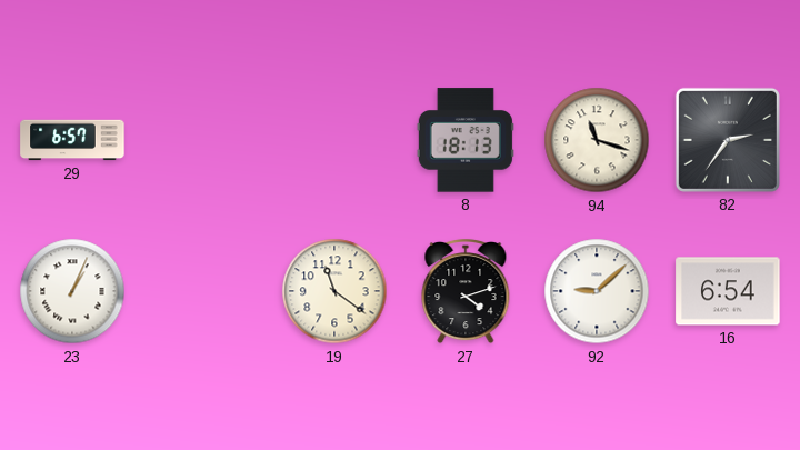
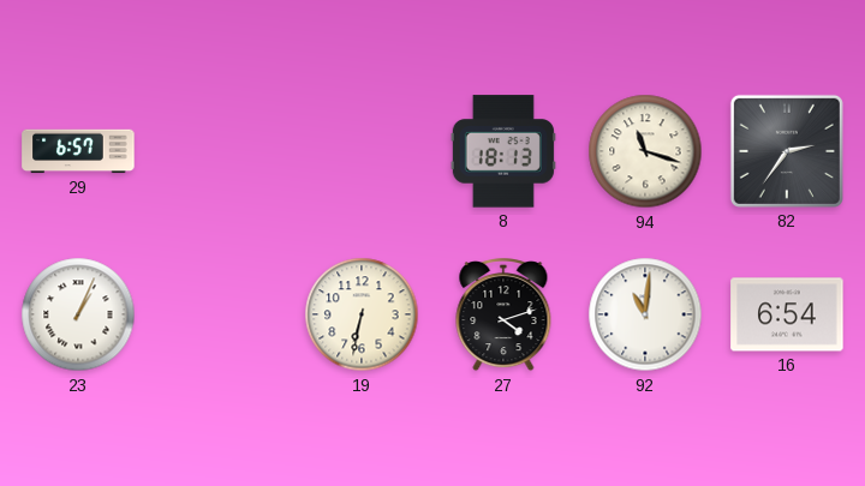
19: 11:21 -> 6:32 (362, 314)
92: 9:08 -> 11:01 (645, 314)
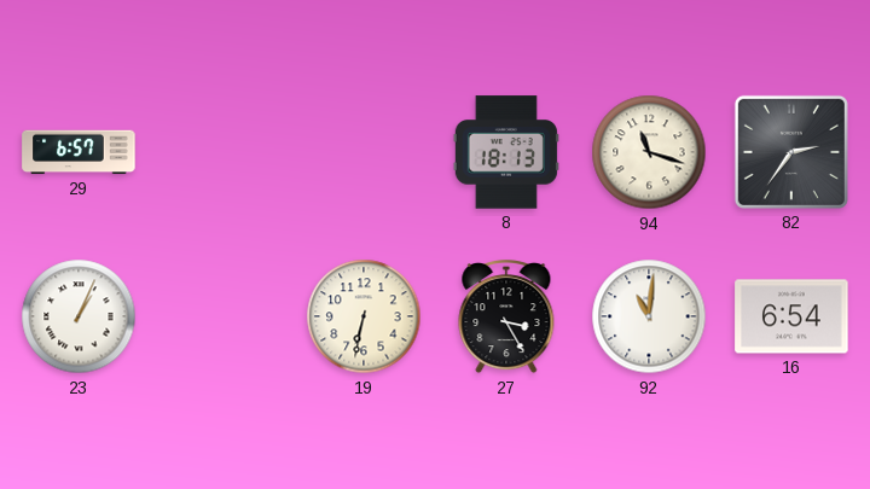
27: 4:12 -> 3:25 (506, 318)
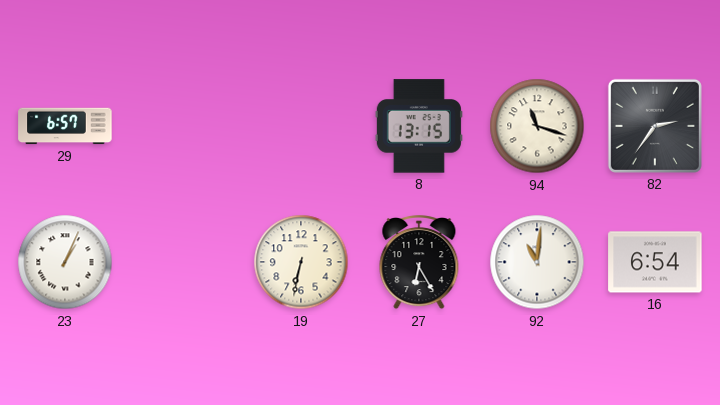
8: 18:13 -> 13:15 (419, 126)
27: 3:25 -> 6:25 (419, 263)
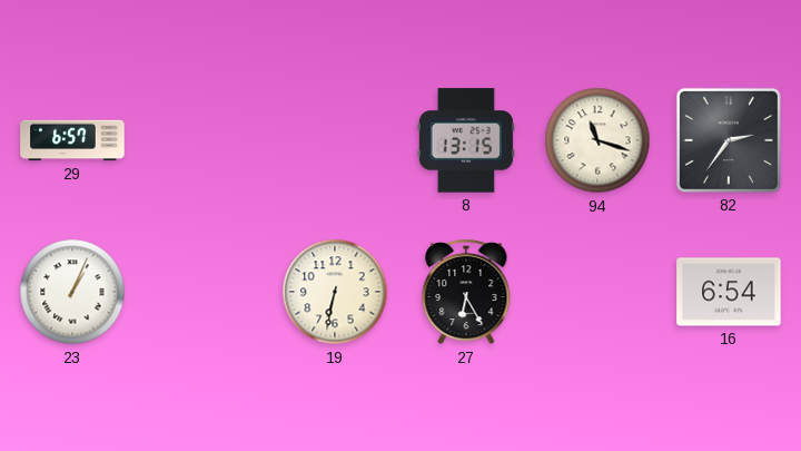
92: 11:01 -> none (537, 262)
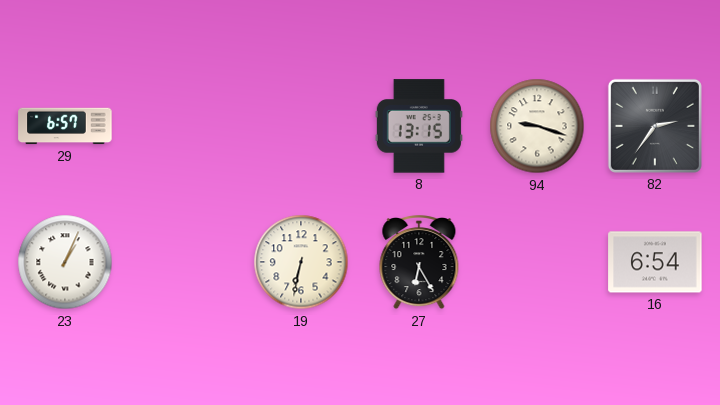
94: 11:18 -> 9:18 (537, 126)
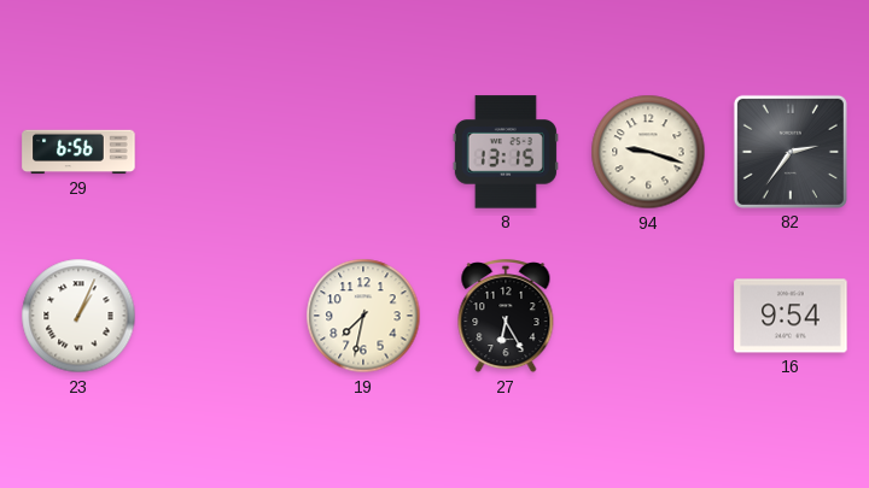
29: 6:57 -> 6:56 (78, 152)
19: 6:32 -> 7:32 (363, 316)
16: 6:54 -> 9:54 (791, 316)
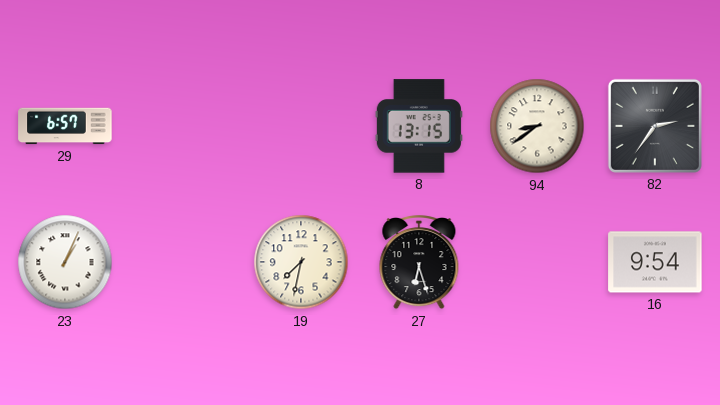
29: 6:56 -> 6:57 (65, 126)
94: 9:18 -> 8:39 (537, 126)
27: 6:25 -> 6:27 (419, 263)
